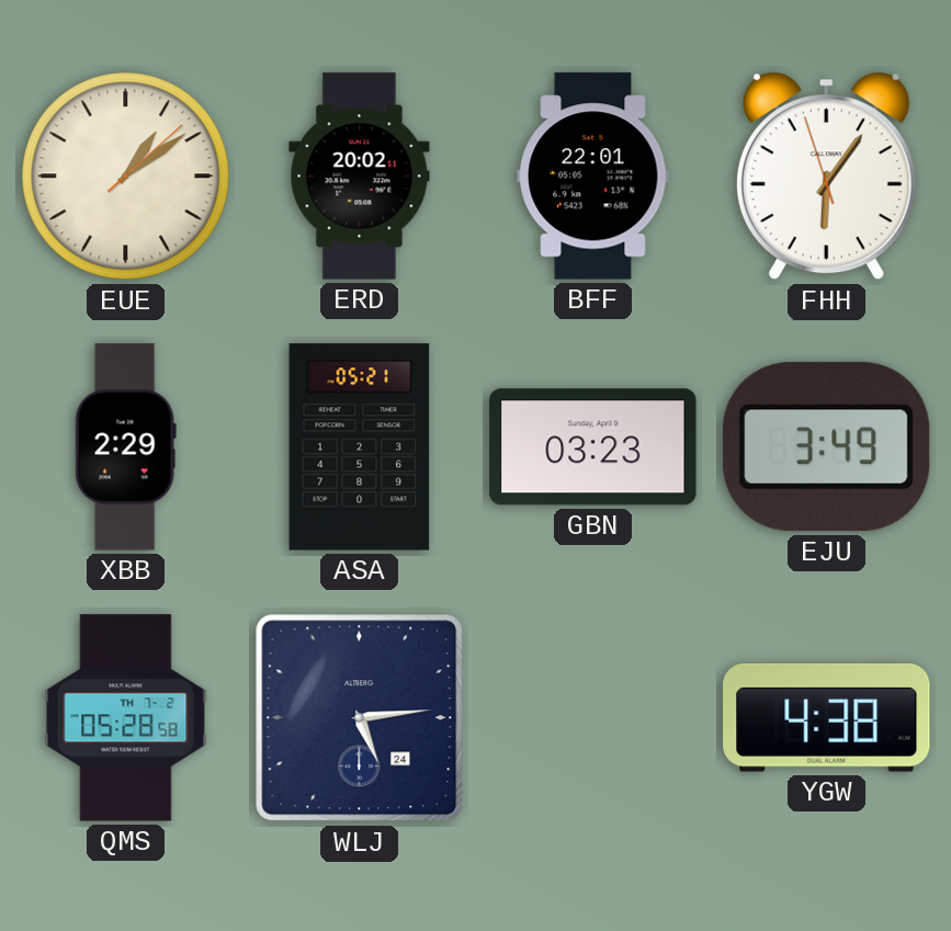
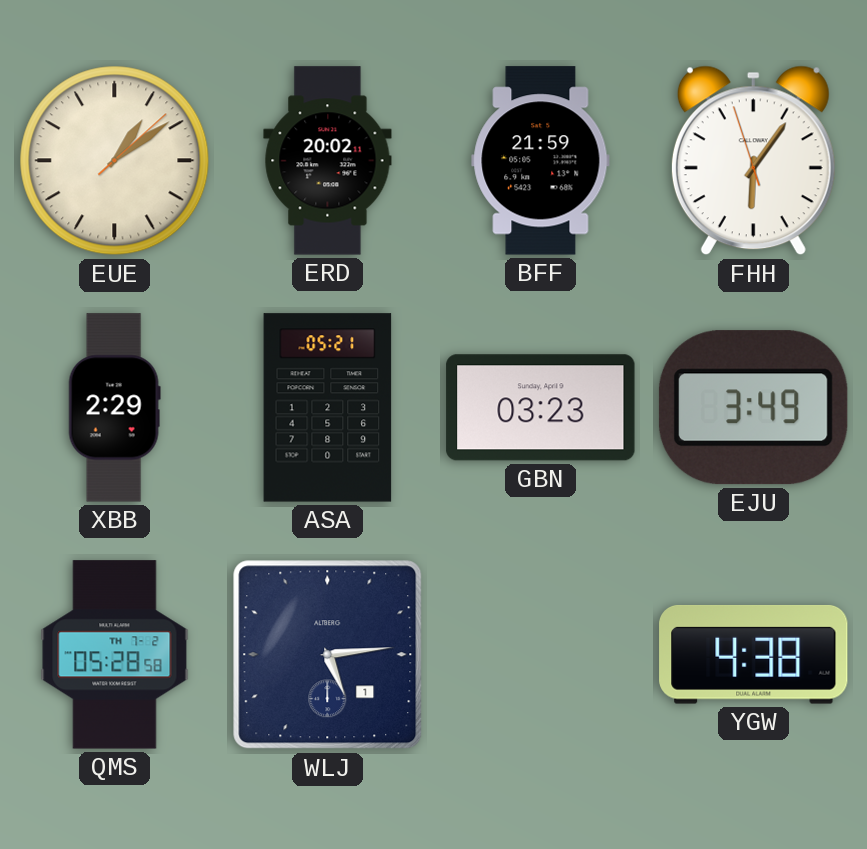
BFF: 22:01 -> 21:59 (541, 161)
WLJ date: 24 -> 1 (328, 655)
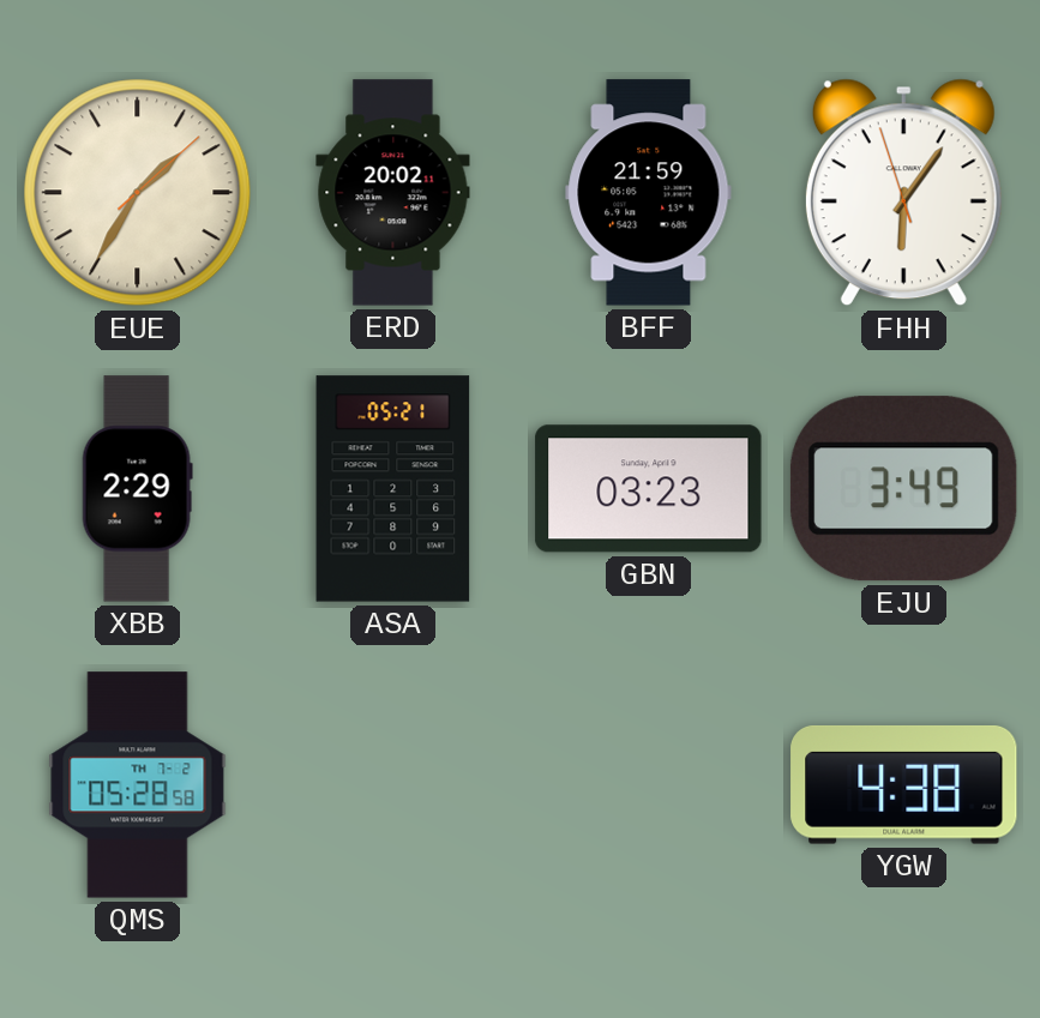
EUE: 1:09 -> 1:35 (138, 193)
WLJ: 5:14 -> none (328, 655)
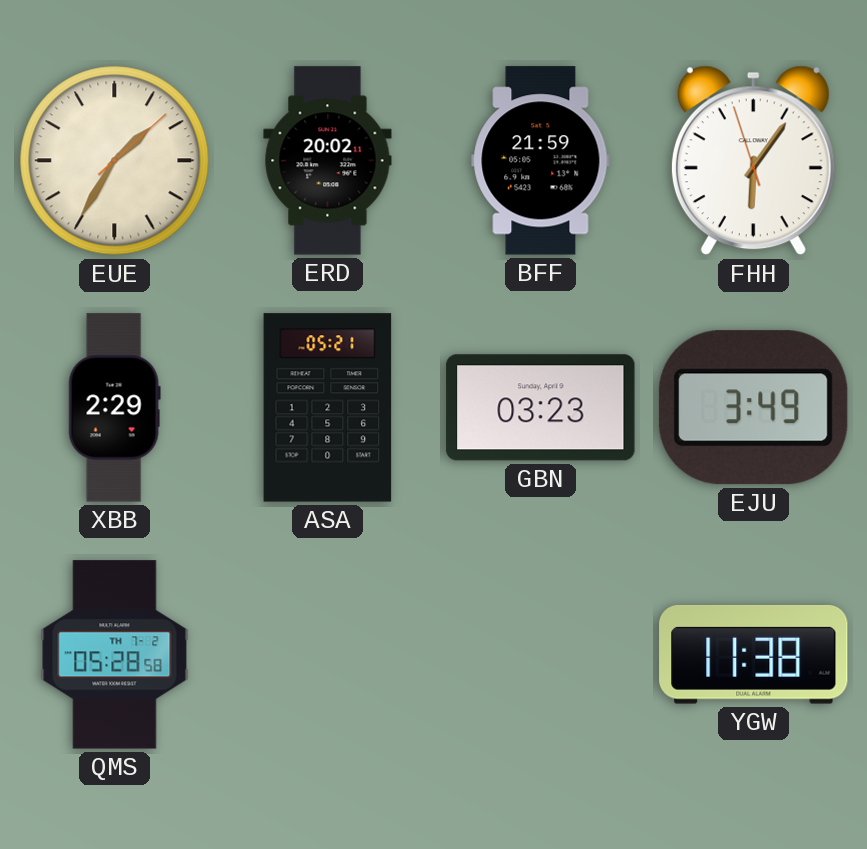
YGW: 4:38 -> 11:38 (754, 654)
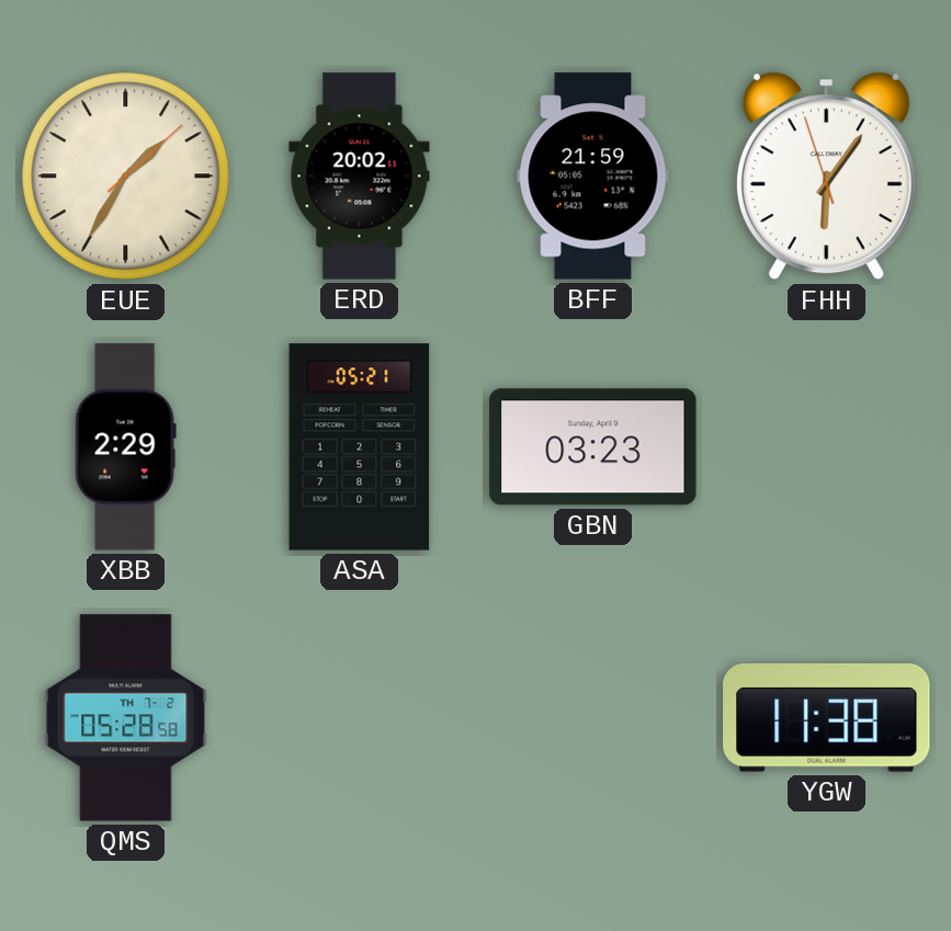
EJU: 3:49 -> none (753, 408)
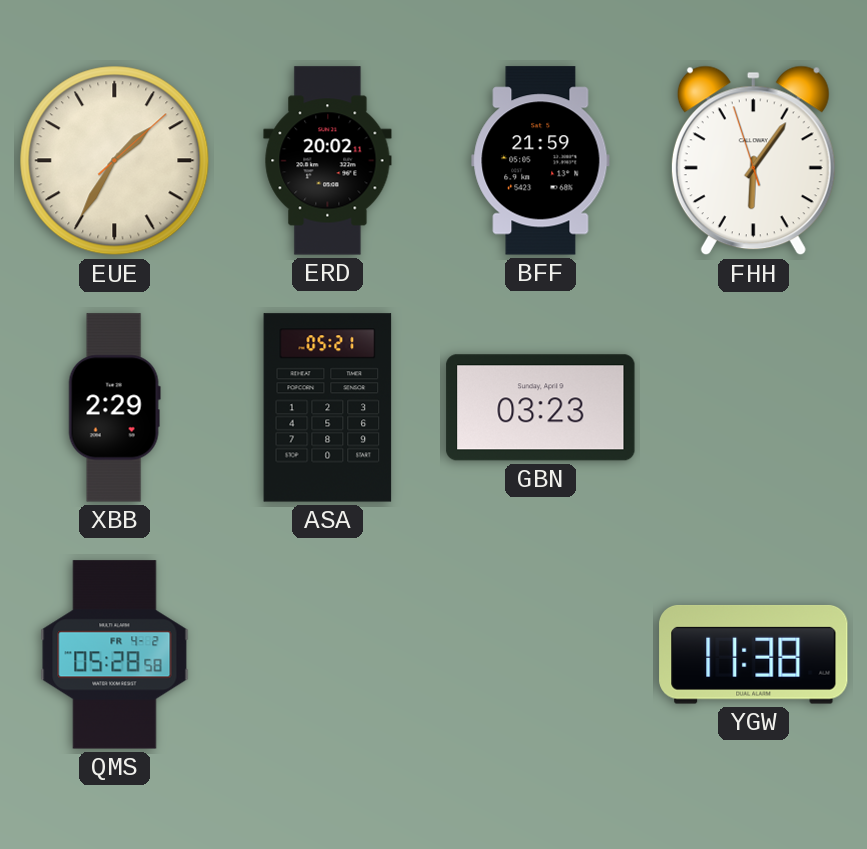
QMS date: TH 7-2 -> FR 4-2 (115, 655)
